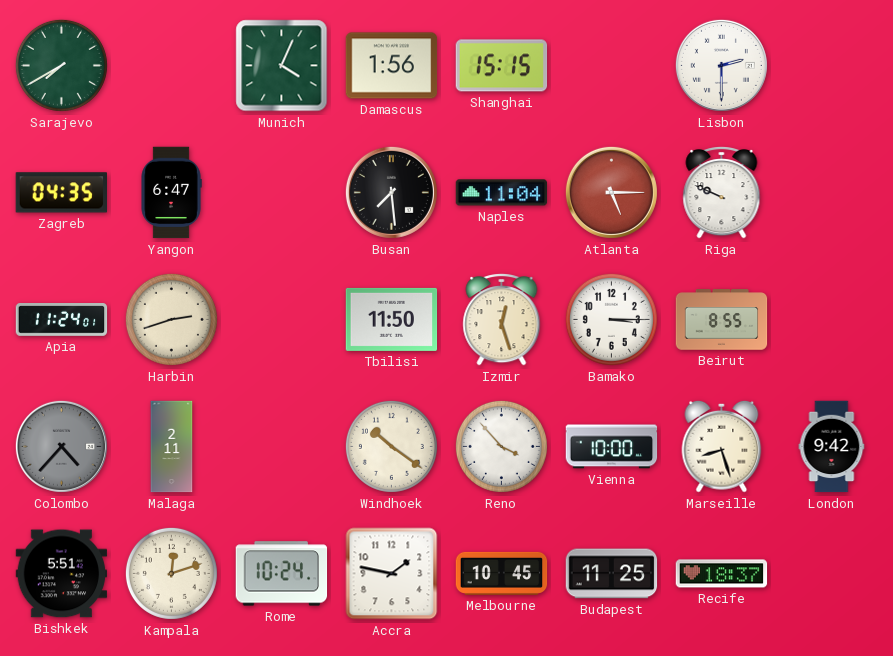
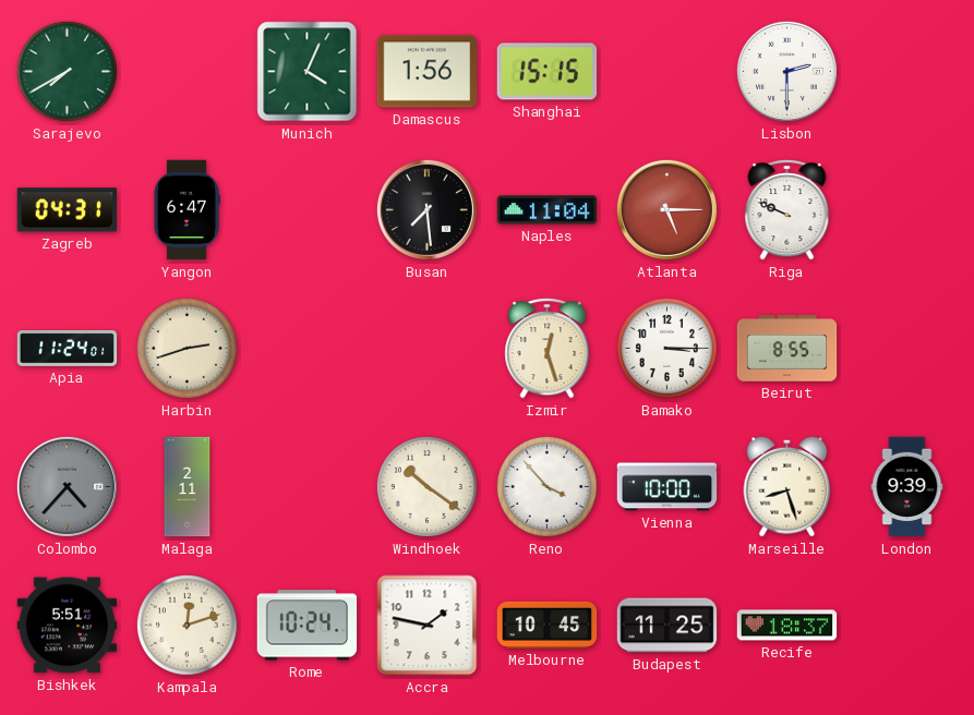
Zagreb: 04:35 -> 04:31 (67, 210)
Tbilisi: 11:50 -> none (392, 319)
London: 9:42 -> 9:39 (907, 487)
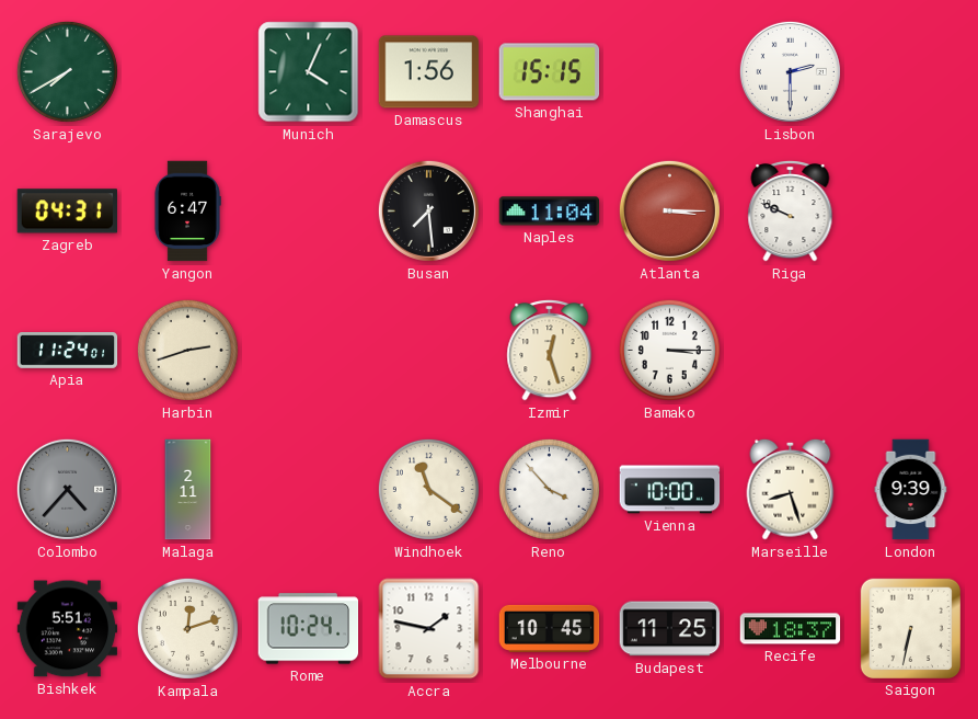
Atlanta: 5:15 -> 3:15 (669, 210)
Beirut: 8:55 -> none (787, 349)
Windhoek: 10:21 -> 11:21 (428, 489)
Saigon: none -> 6:32 (910, 628)
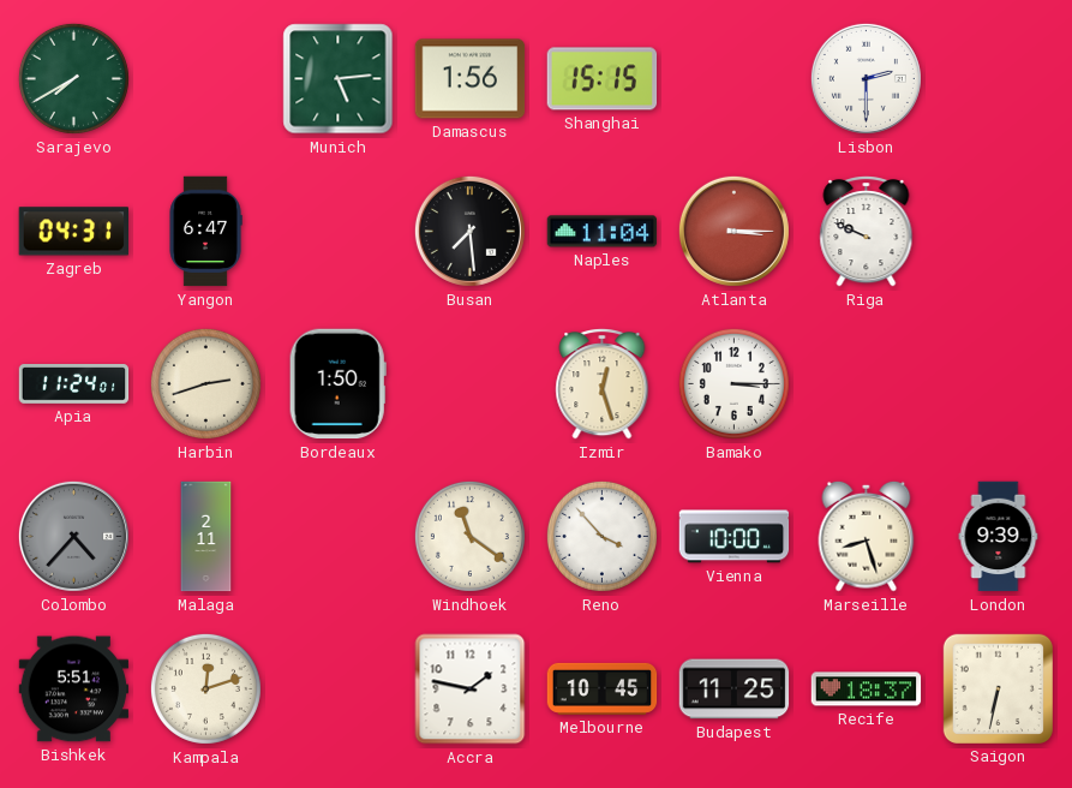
Munich: 4:04 -> 5:14 (339, 79)
Bordeaux: none -> 1:50 (337, 384)
Rome: 10:24 -> none (309, 629)
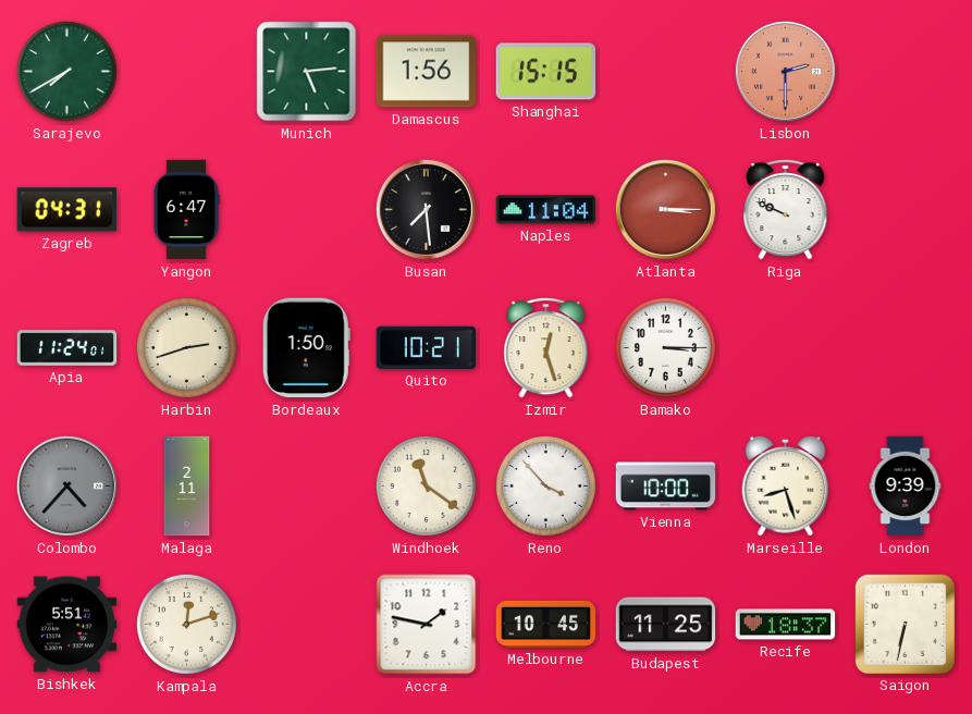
Lisbon dial: white -> salmon (785, 71)
Quito: none -> 10:21 (426, 347)
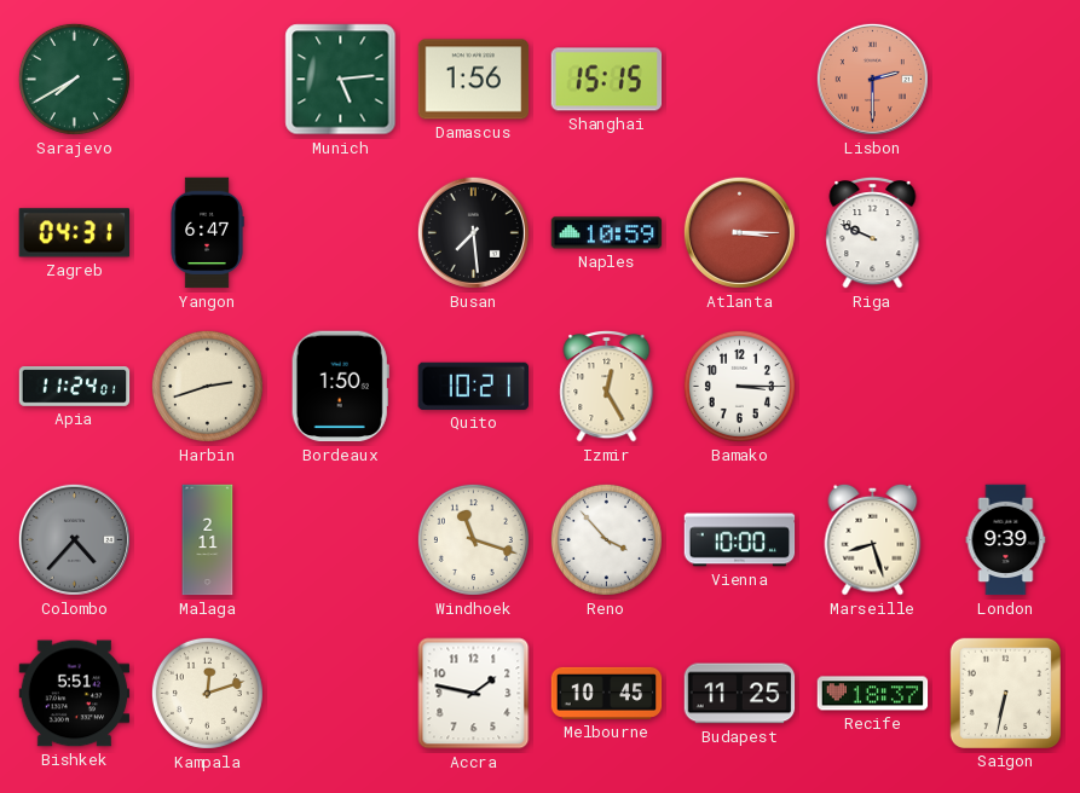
Naples: 11:04 -> 10:59 (607, 233)
Izmir: 12:27 -> 12:25 (607, 387)
Windhoek: 11:21 -> 11:18 (473, 539)
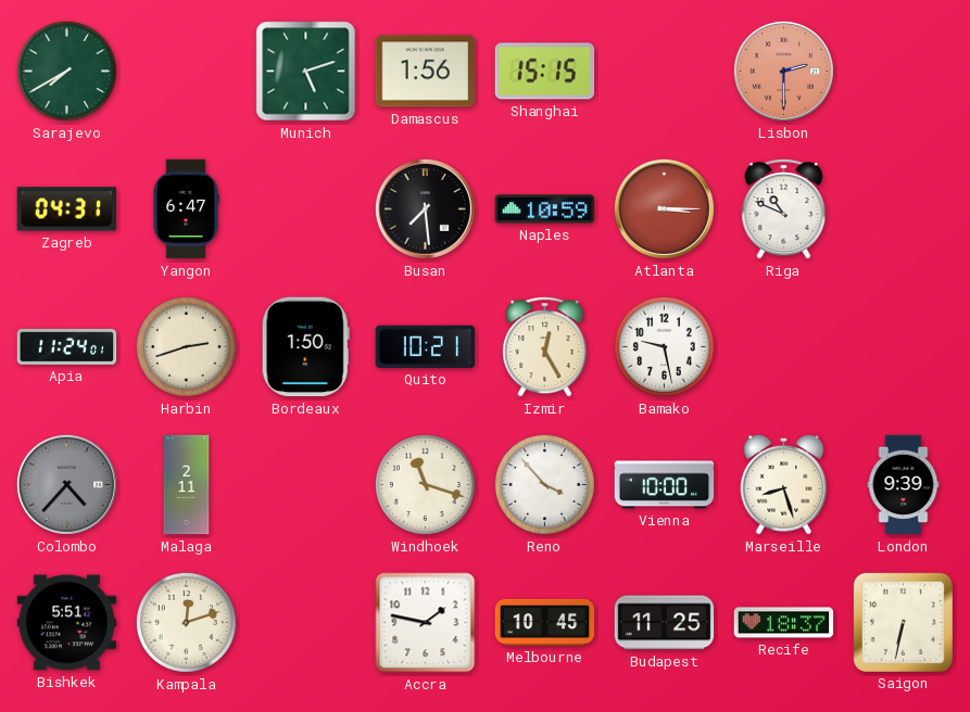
Munich: 5:14 -> 5:12 (306, 72)
Riga: 9:49 -> 10:49 (784, 209)
Bamako: 3:15 -> 9:28 (664, 346)
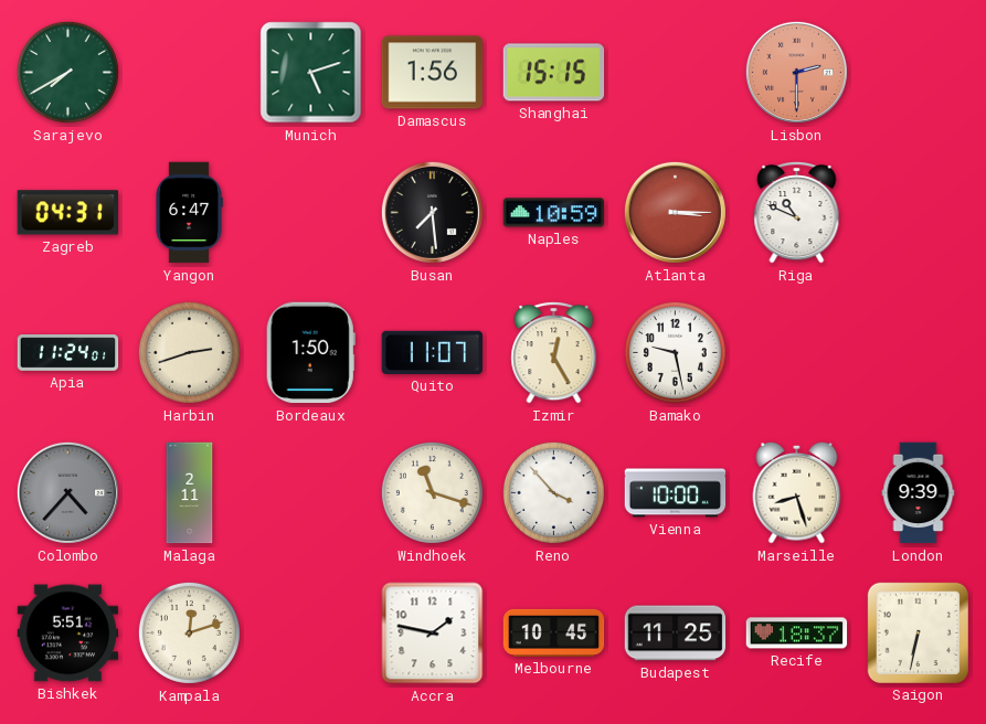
Quito: 10:21 -> 11:07 (432, 352)
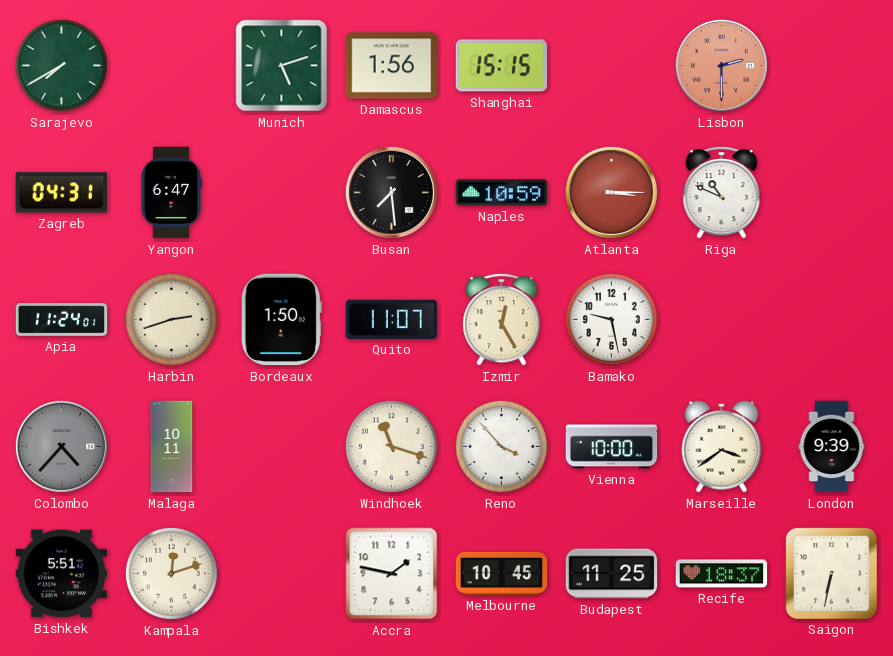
Malaga: 2:11 -> 10:11 (172, 447)
Marseille: 8:27 -> 3:39 (722, 446)
